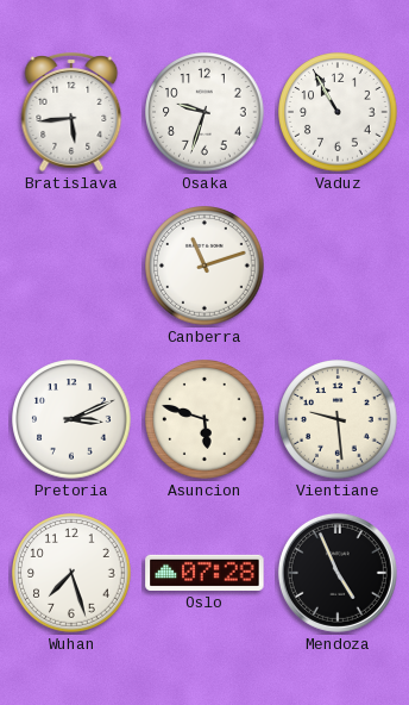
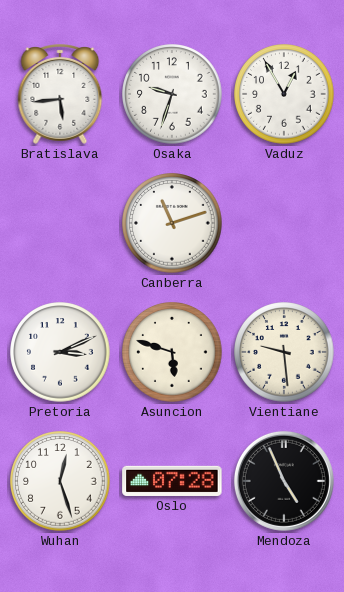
Vaduz: 10:55 -> 12:55 (284, 94)
Wuhan: 7:27 -> 12:27 (60, 481)
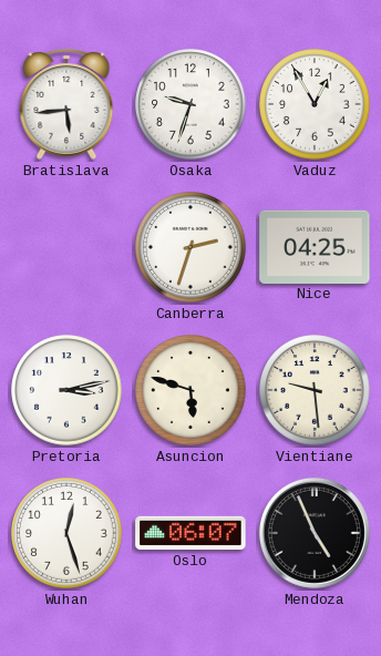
Canberra: 11:12 -> 2:33 (190, 247)
Nice: none -> 04:25 (315, 246)
Pretoria: 3:11 -> 3:13 (66, 390)
Oslo: 07:28 -> 06:07 (190, 533)
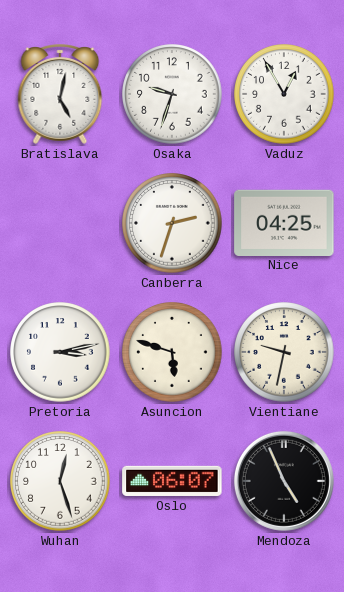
Bratislava: 5:44 -> 5:02 (60, 95)
Vientiane: 9:29 -> 9:32 (284, 352)
